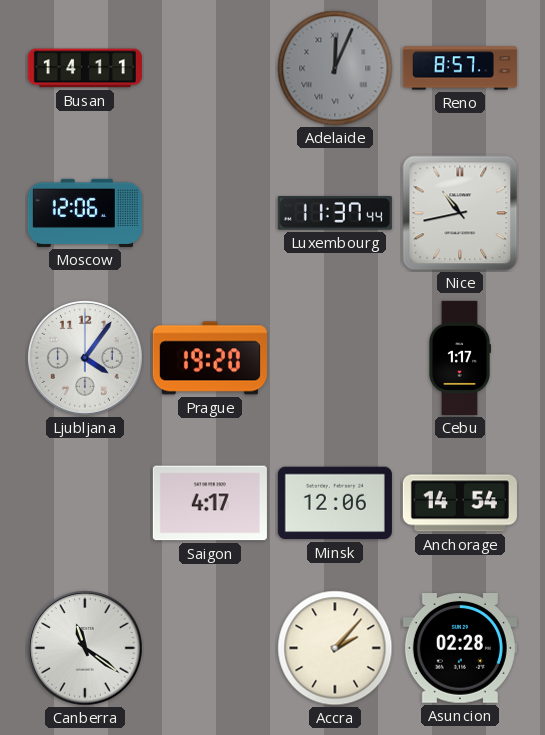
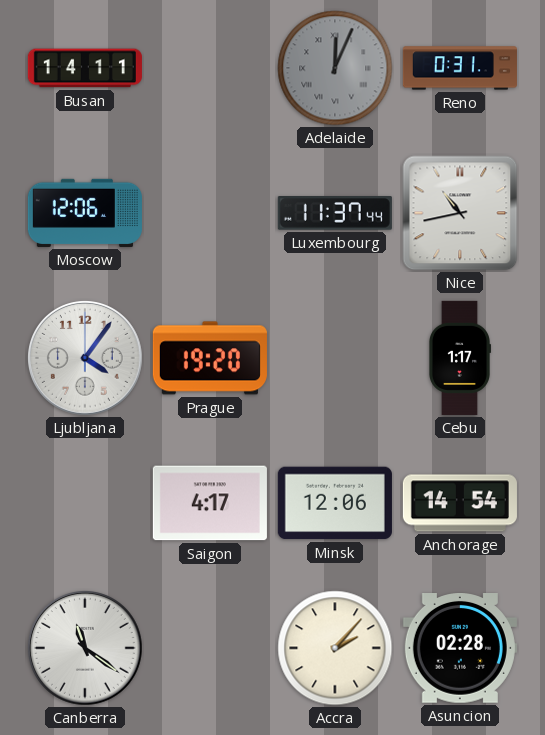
Reno: 8:57 -> 0:31 (460, 68)
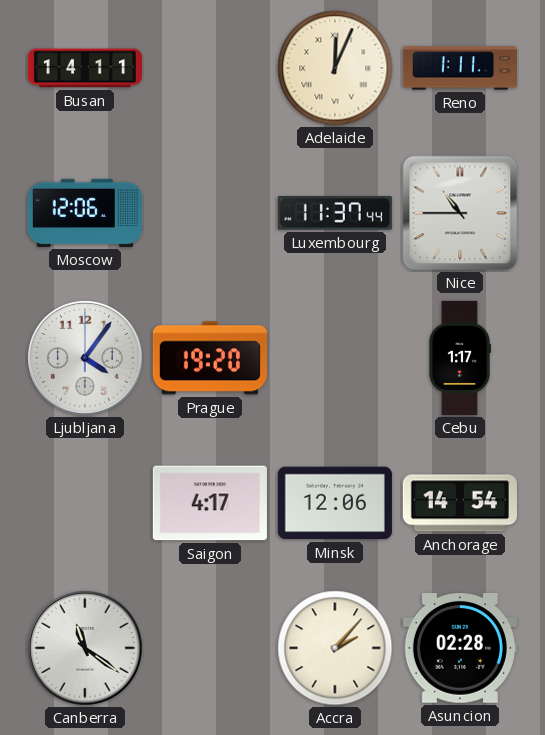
Adelaide dial: grey -> cream (335, 68)
Reno: 0:31 -> 1:11 (460, 68)
Nice: 10:43 -> 10:45 (460, 213)
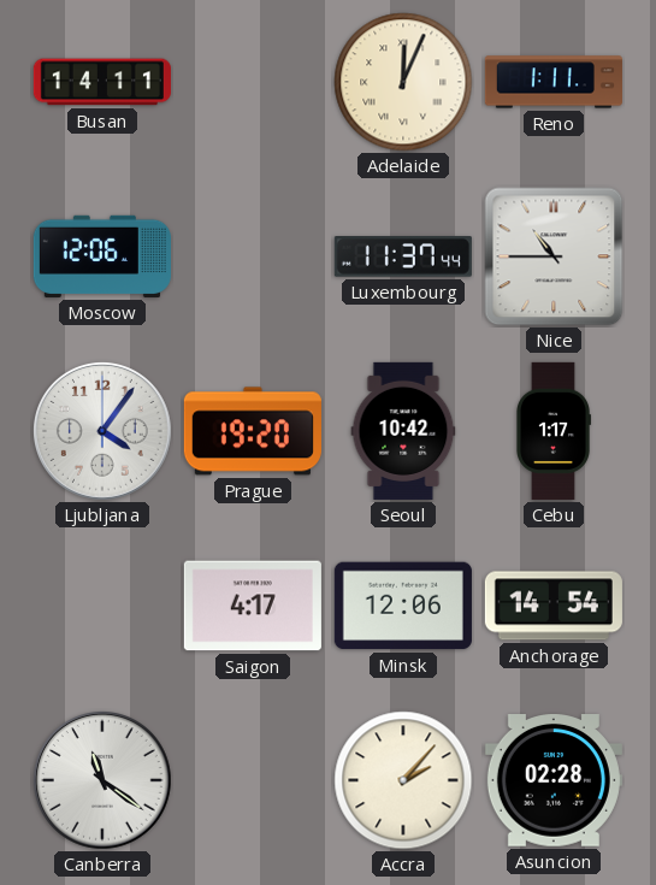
Seoul: none -> 10:42 (403, 431)
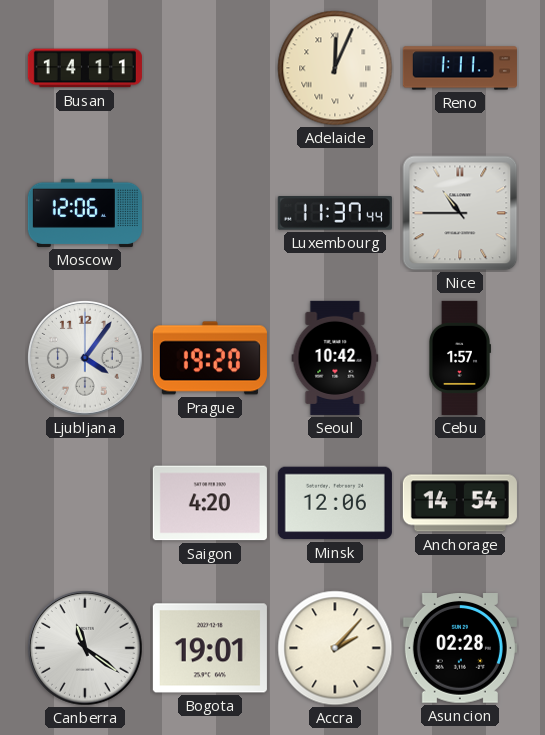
Cebu: 1:17 -> 1:57 (460, 358)
Saigon: 4:17 -> 4:20 (210, 503)
Bogota: none -> 19:01 (210, 648)
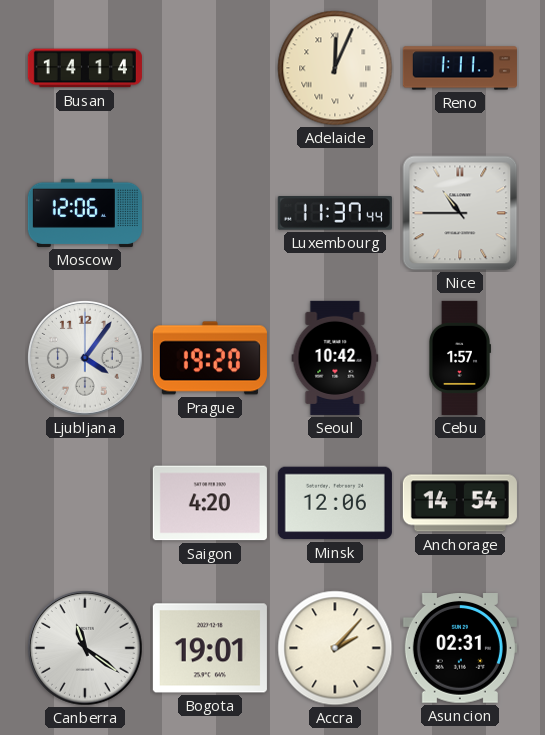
Busan: 14:11 -> 14:14 (85, 68)
Asuncion: 02:28 -> 02:31 (460, 649)
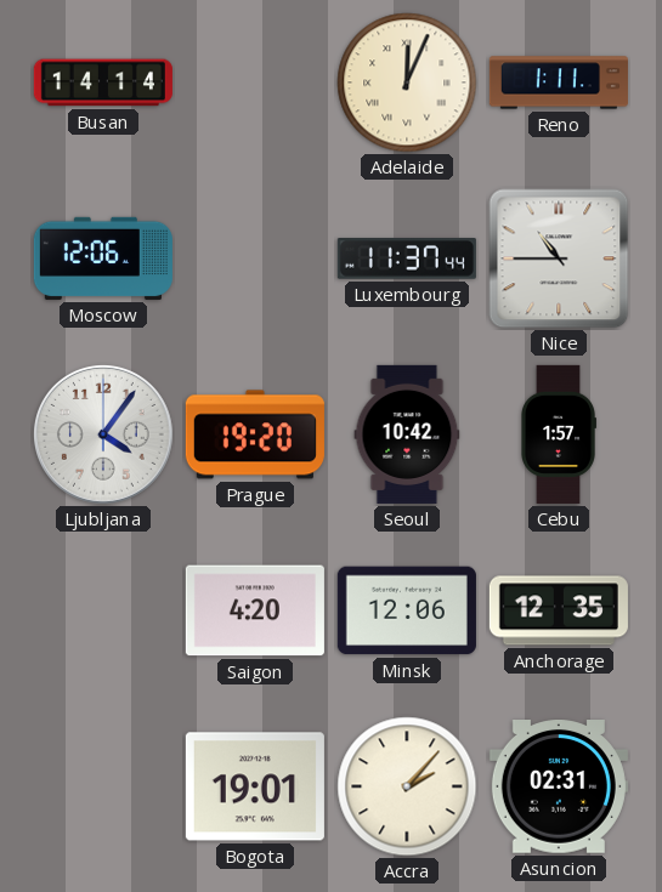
Anchorage: 14:54 -> 12:35 (559, 610)
Canberra: 11:21 -> none (85, 648)
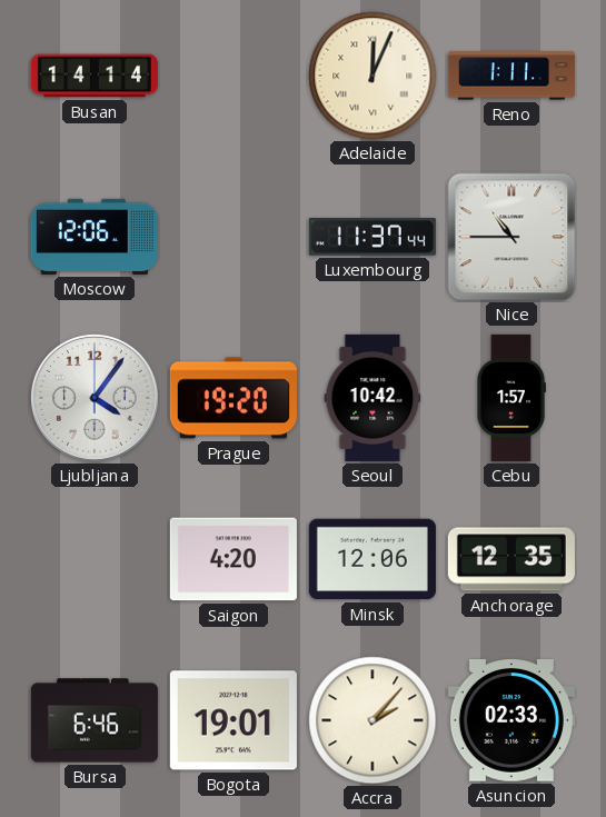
Bursa: none -> 6:46 (95, 720)
Asuncion: 02:31 -> 02:33 (511, 721)
